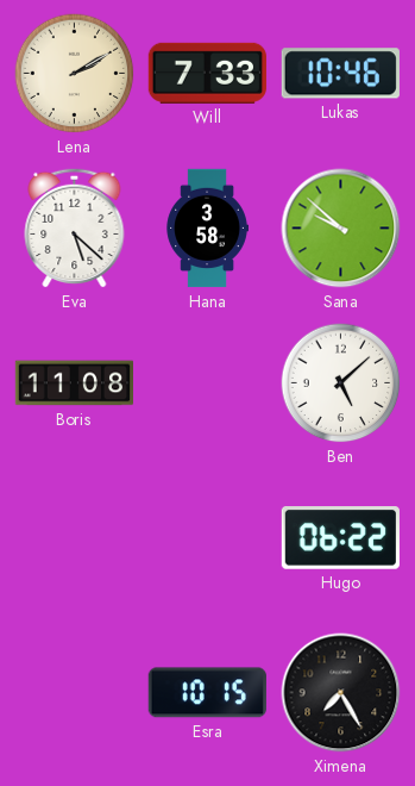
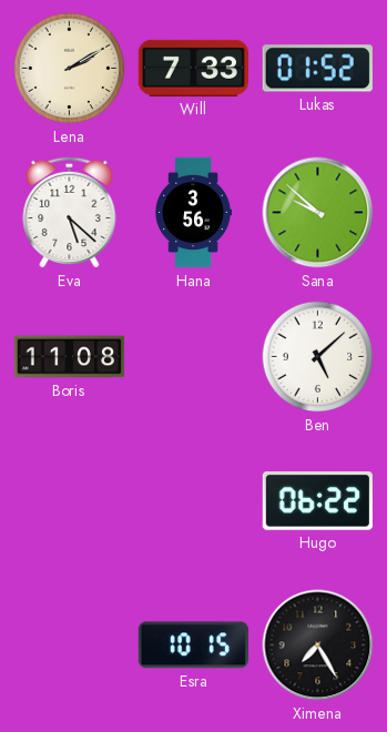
Lukas: 10:46 -> 01:52 (317, 69)
Hana: 3:58 -> 3:56 (193, 213)
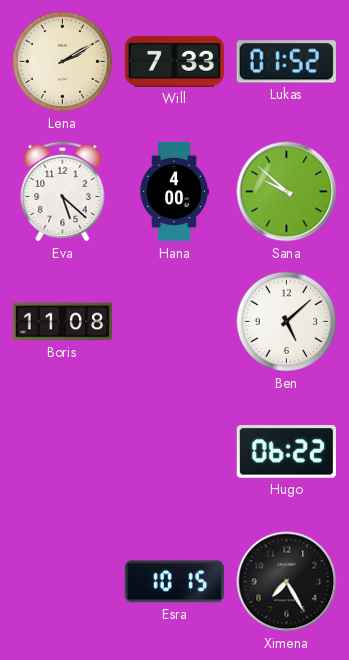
Hana: 3:56 -> 4:00 (174, 192)
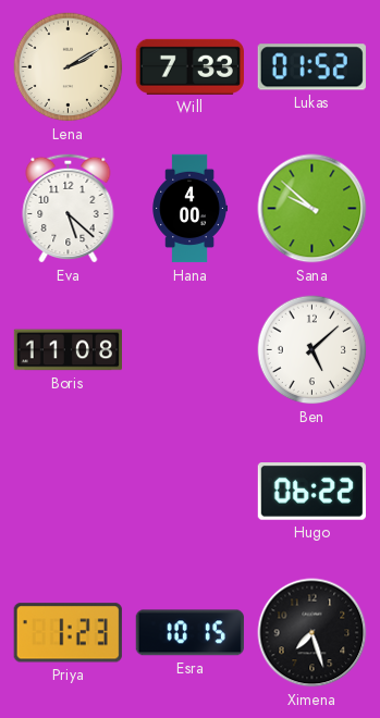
Priya: none -> 1:23 (68, 633)
Ximena: 7:25 -> 7:27 (312, 633)
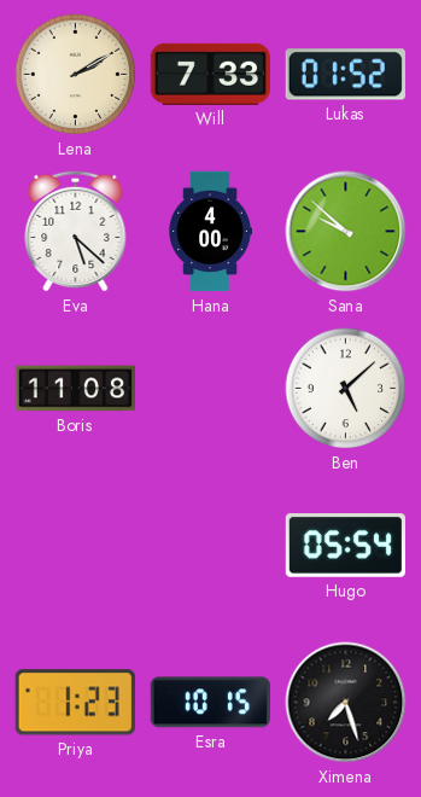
Hugo: 06:22 -> 05:54 (345, 546)
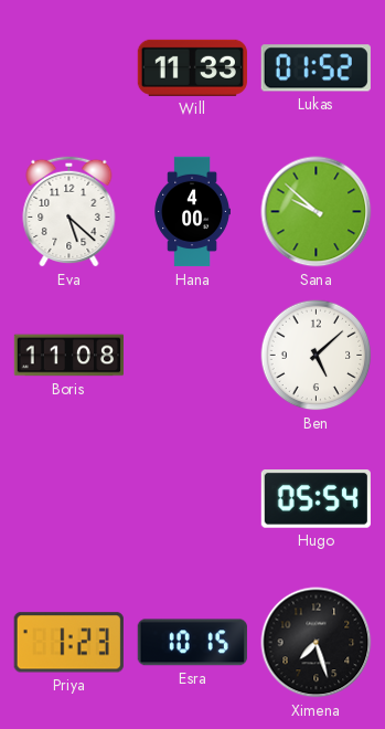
Lena: 2:10 -> none (76, 75)
Will: 7:33 -> 11:33 (192, 67)
